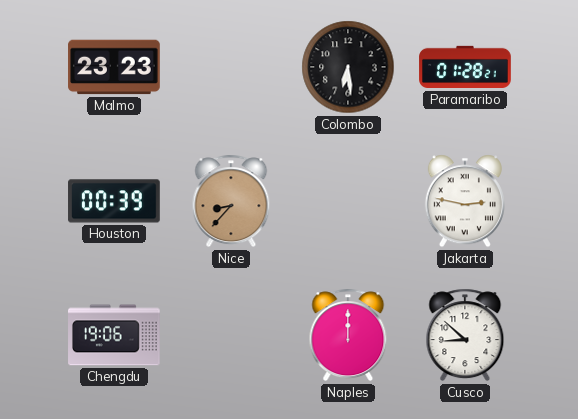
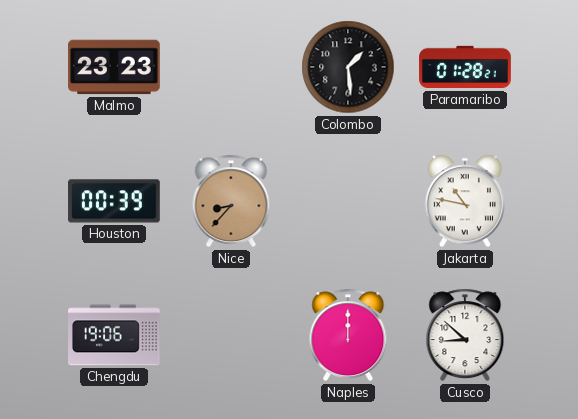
Colombo: 6:29 -> 1:29 (348, 67)
Jakarta: 2:47 -> 10:47 (465, 201)
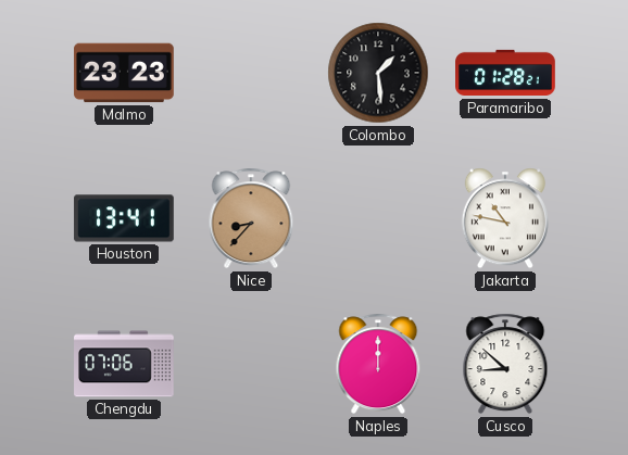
Houston: 00:39 -> 13:41 (124, 218)
Chengdu: 19:06 -> 07:06 (124, 364)
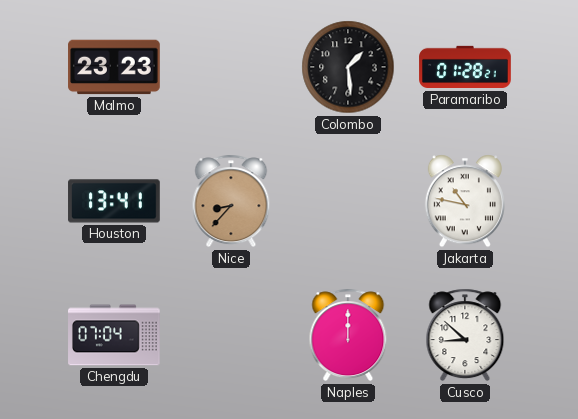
Chengdu: 07:06 -> 07:04 (114, 335)
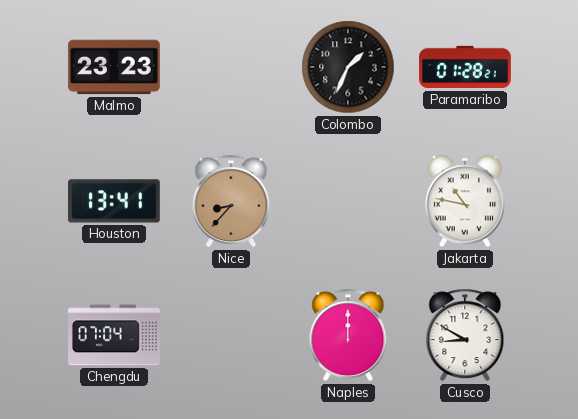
Colombo: 1:29 -> 1:34 (348, 67)
Cusco: 8:52 -> 8:50 (465, 335)
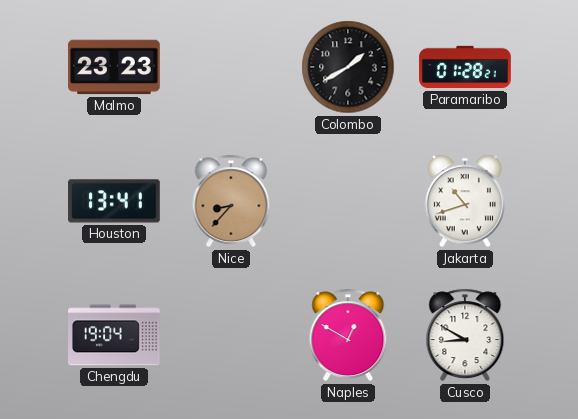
Colombo: 1:34 -> 1:40 (348, 67)
Jakarta: 10:47 -> 10:42 (465, 201)
Chengdu: 07:04 -> 19:04 (114, 335)
Naples: 12:00 -> 12:50 (348, 335)
